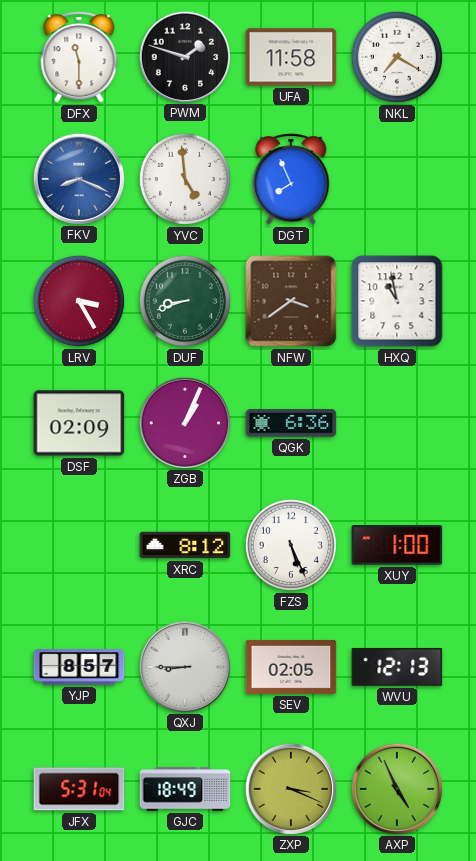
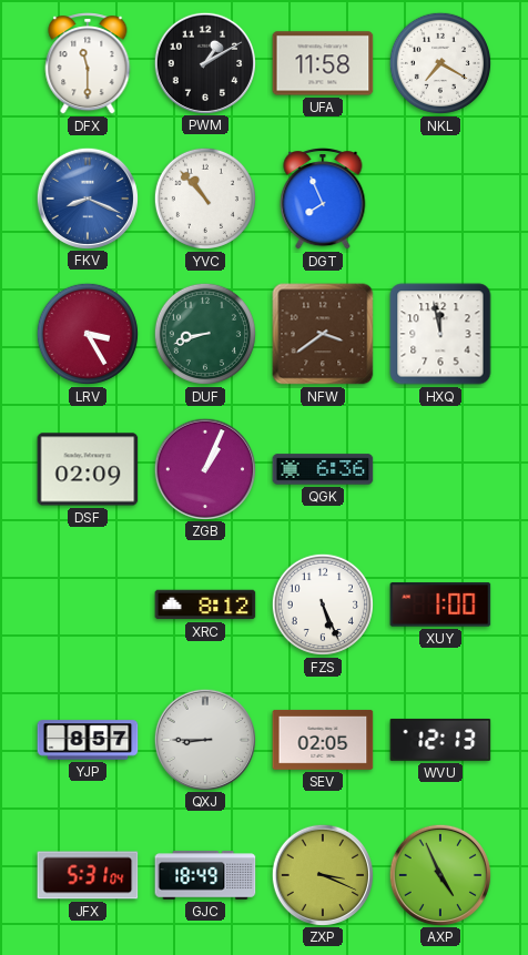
PWM: 1:48 -> 1:10 (204, 62)
YVC: 4:59 -> 10:53 (205, 199)
HXQ: 10:58 -> 11:58 (440, 334)
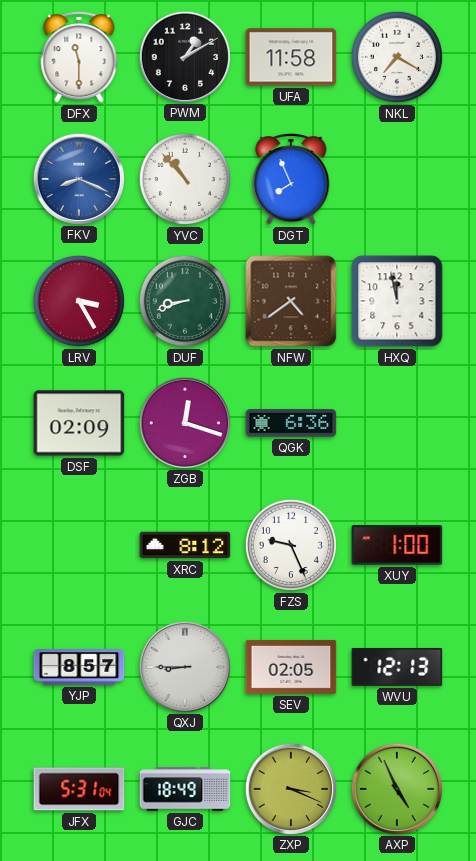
NFW: 3:39 -> 4:39 (291, 301)
ZGB: 1:04 -> 12:18 (184, 422)
FZS: 5:26 -> 9:26 (291, 545)
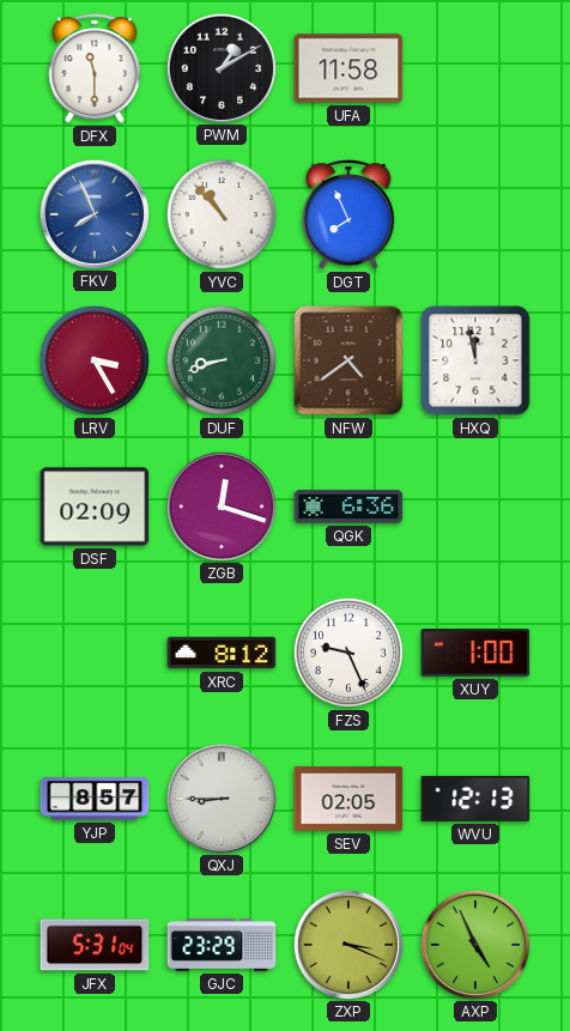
NKL: 7:20 -> none (397, 57)
FKV: 8:19 -> 7:56 (93, 213)
GJC: 18:49 -> 23:29 (222, 945)
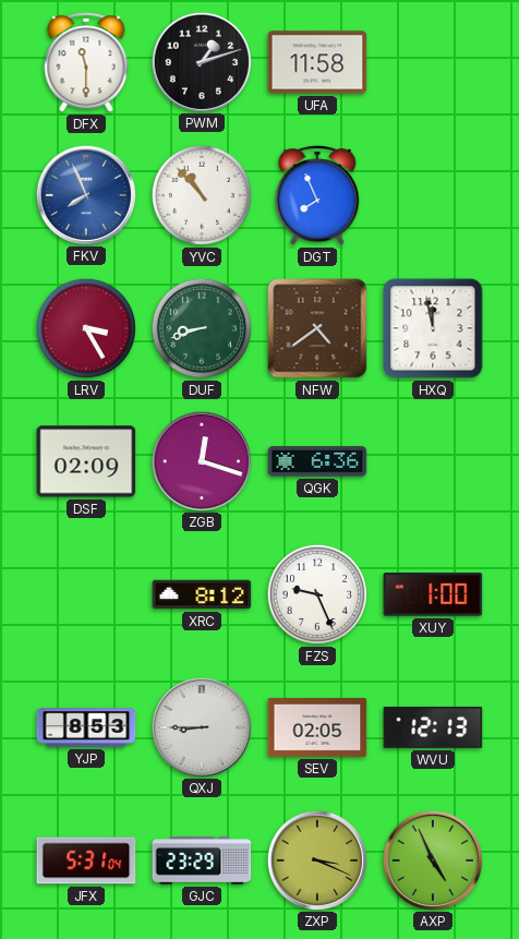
PWM: 1:10 -> 1:12 (201, 61)
YJP: 8:57 -> 8:53 (86, 727)
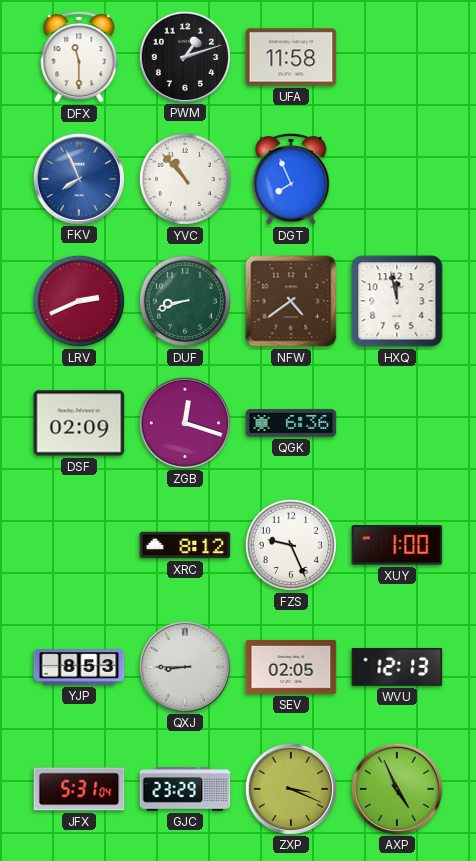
LRV: 3:25 -> 2:41 (79, 301)
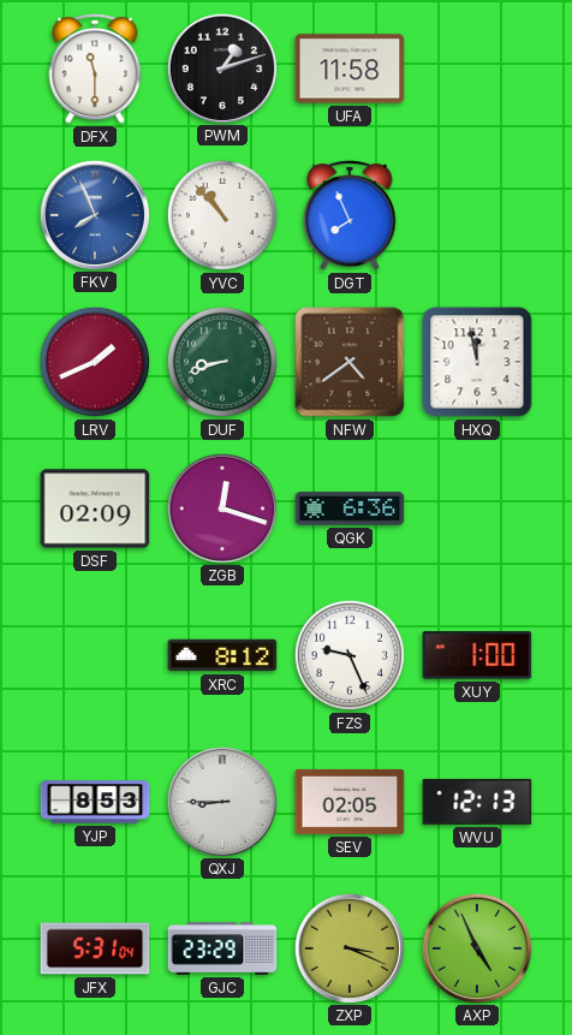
LRV: 2:41 -> 1:41 (95, 362)
